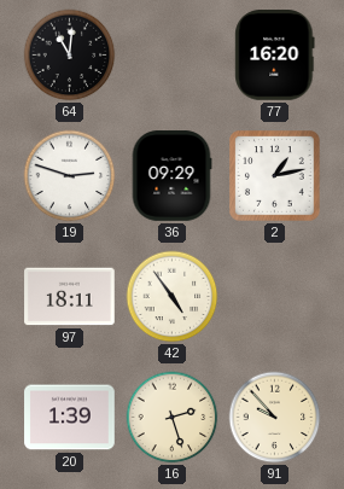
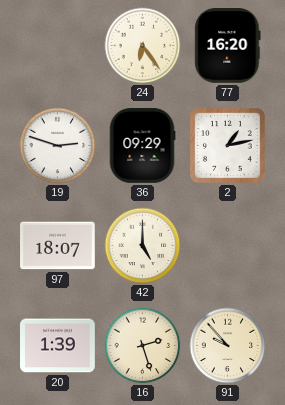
64: 11:01 -> none (70, 56)
24: none -> 6:24 (143, 46)
97: 18:11 -> 18:07 (58, 246)
42: 4:54 -> 5:00 (143, 246)
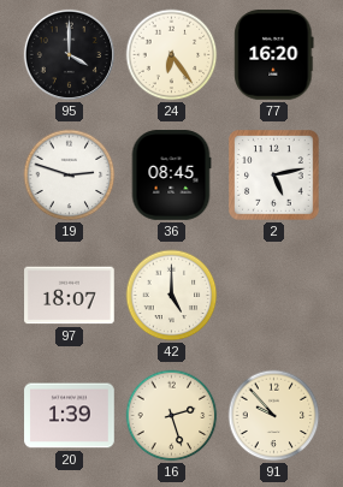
95: none -> 4:00 (69, 54)
36: 09:29 -> 08:45 (171, 176)
2: 1:13 -> 5:13 (274, 176)
